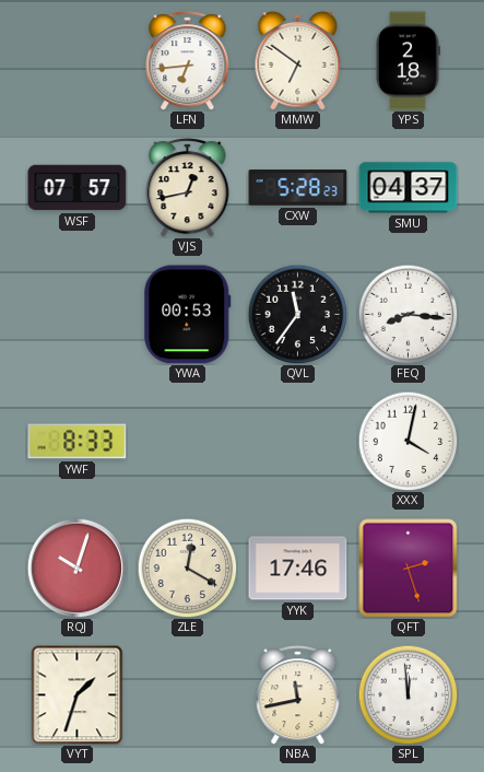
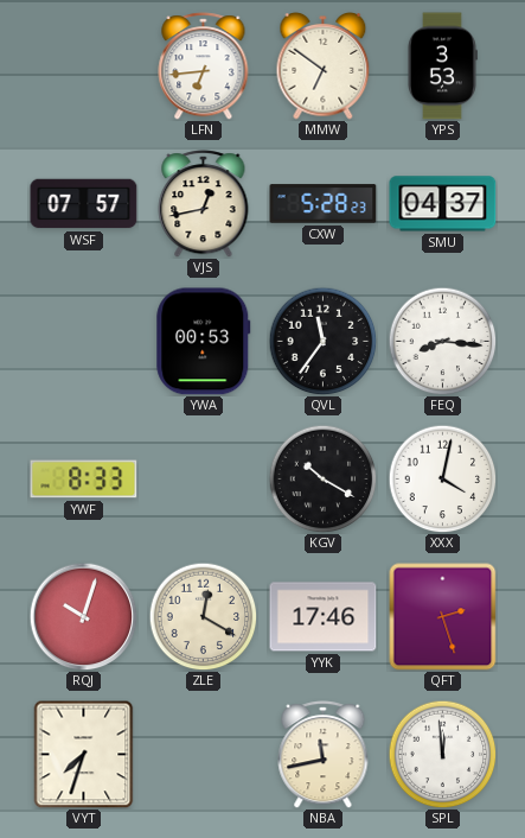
YPS: 2:18 -> 3:53 (442, 66)
KGV: none -> 10:20 (322, 478)
VYT: 1:33 -> 7:33 (84, 754)
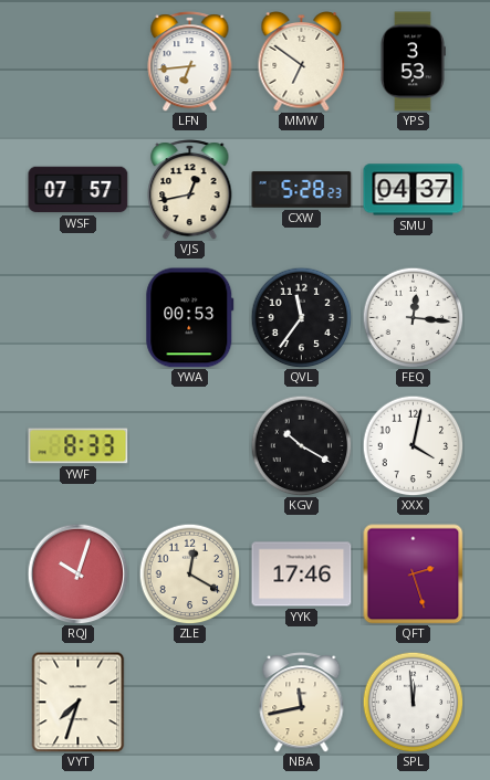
FEQ: 8:16 -> 12:16 (413, 317)
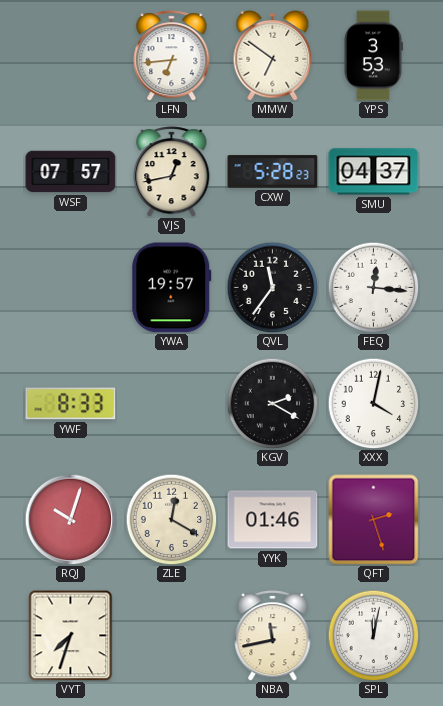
YWA: 00:53 -> 19:57 (172, 288)
KGV: 10:20 -> 2:20 (272, 403)
YYK: 17:46 -> 01:46 (273, 520)
SPL: 11:59 -> 12:02 (373, 635)
